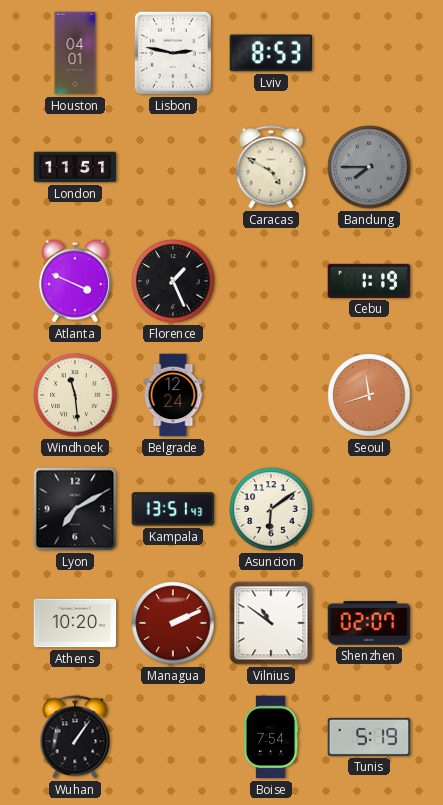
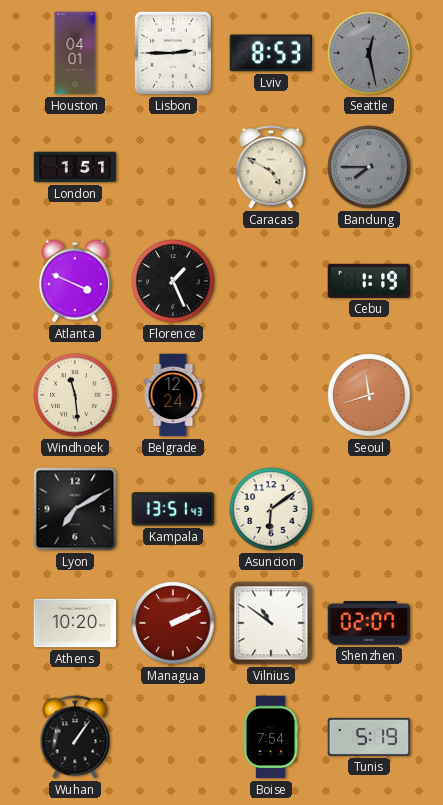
Lisbon: 2:47 -> 2:45 (173, 53)
Seattle: none -> 12:28 (369, 53)
London: 11:51 -> 1:51 (75, 167)
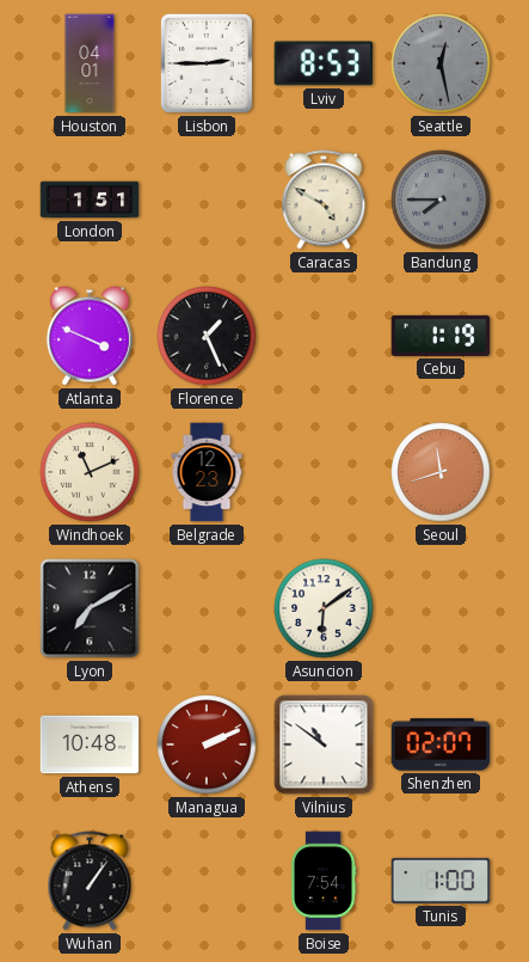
Windhoek: 11:29 -> 11:11 (90, 472)
Belgrade: 12:24 -> 12:23 (207, 472)
Kampala: 13:51 -> none (173, 509)
Athens: 10:20 -> 10:48 (90, 745)
Tunis: 5:19 -> 1:00 (441, 881)
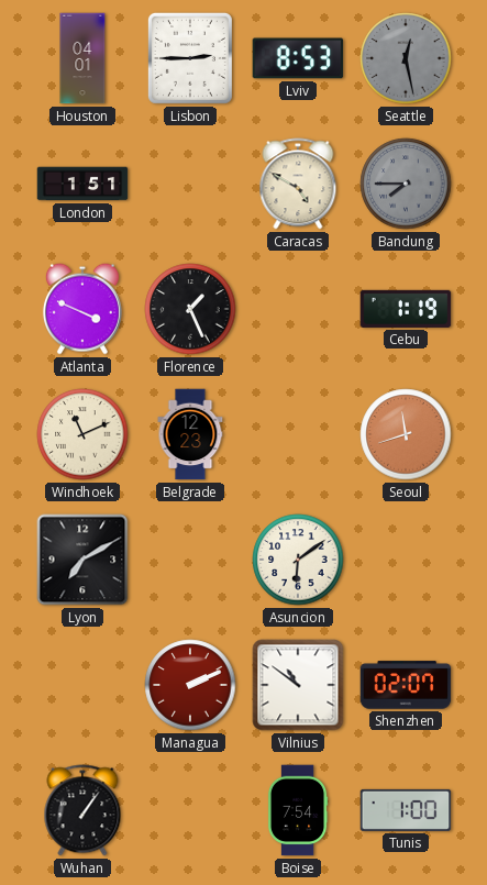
Athens: 10:48 -> none (90, 745)
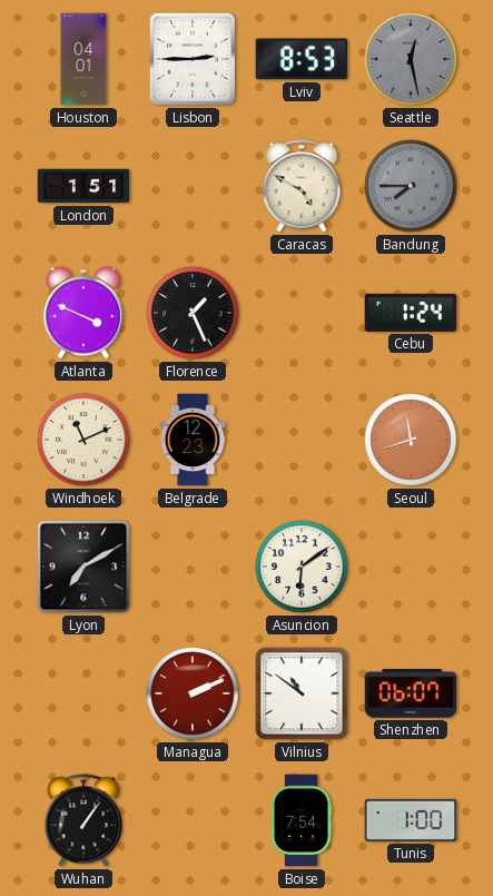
Cebu: 1:19 -> 1:24 (411, 313)
Shenzhen: 02:07 -> 06:07 (411, 693)
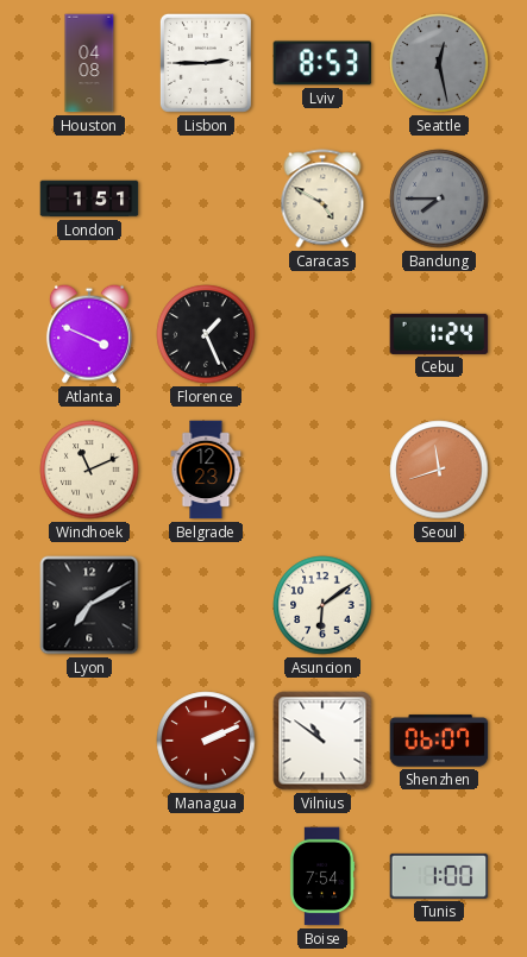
Houston: 04:01 -> 04:08 (89, 63)
Wuhan: 1:06 -> none (83, 820)
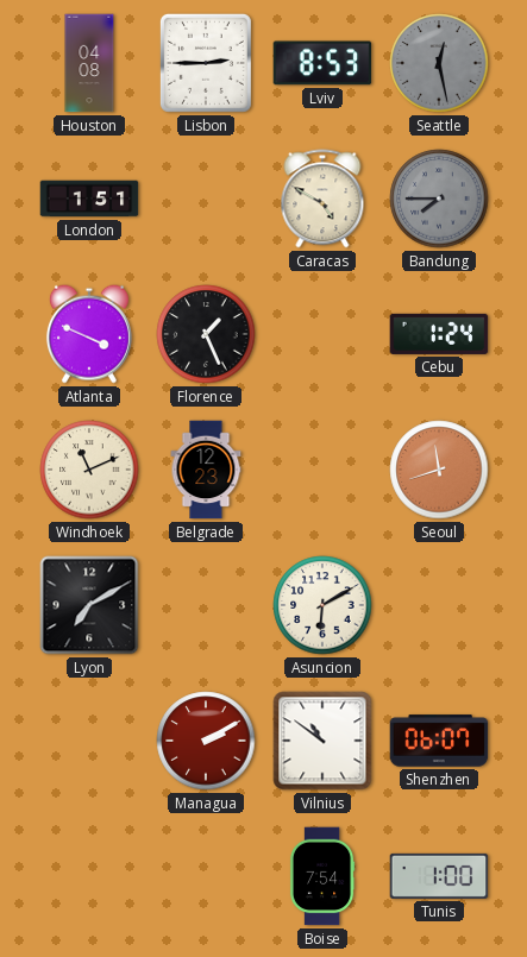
Asuncion: 6:09 -> 6:10 (322, 605)
Managua: 2:11 -> 2:10 (206, 741)
